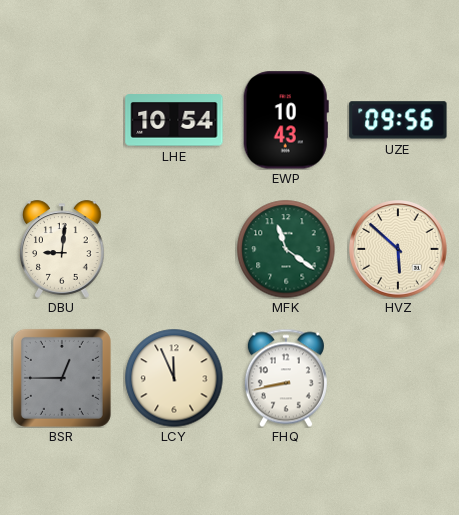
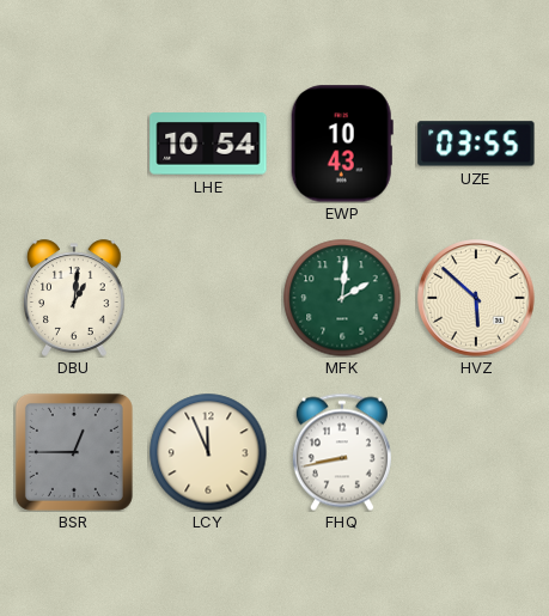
UZE: 09:56 -> 03:55 (476, 144)
DBU: 9:01 -> 1:01 (74, 298)
MFK: 11:21 -> 2:01 (342, 298)
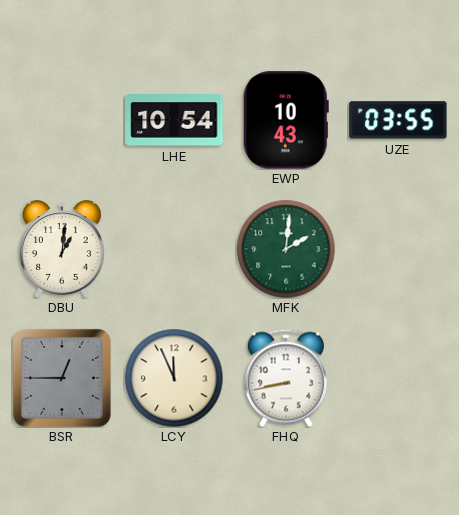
HVZ: 5:52 -> none (476, 298)
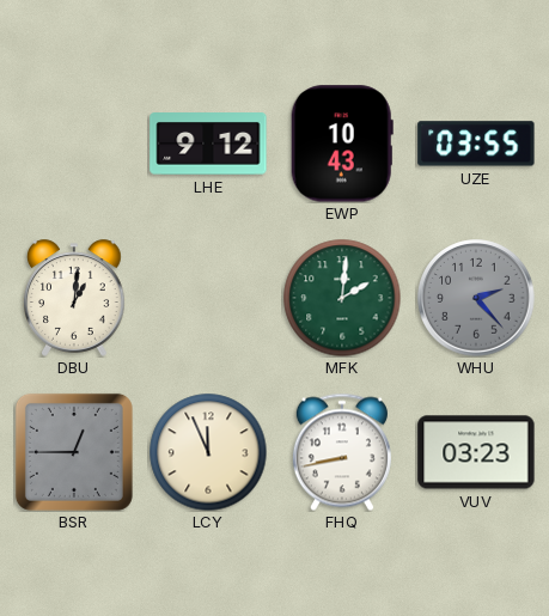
LHE: 10:54 -> 9:12 (208, 144)
WHU: none -> 2:23 (476, 298)
VUV: none -> 03:23 (476, 452)
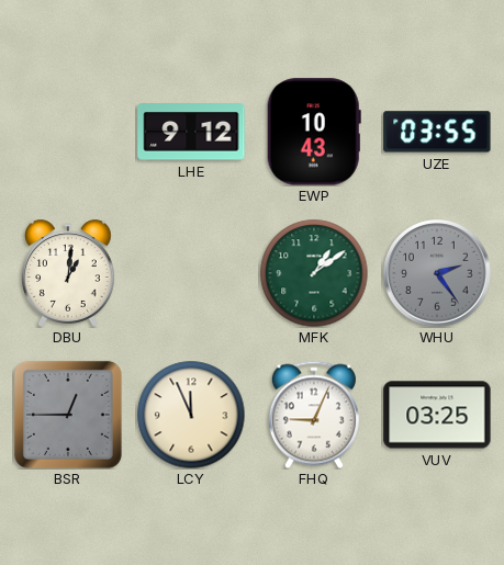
MFK: 2:01 -> 1:09 (314, 273)
WHU: 2:23 -> 2:24 (437, 273)
FHQ: 8:43 -> 9:04 (314, 415)
VUV: 03:23 -> 03:25 (437, 415)
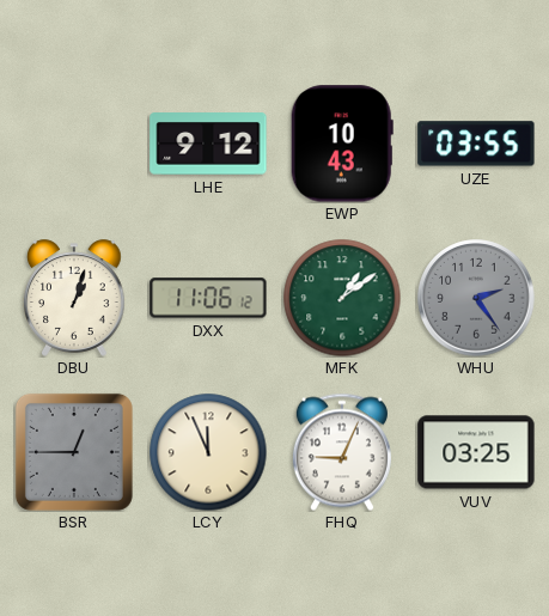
DBU: 1:01 -> 1:03 (74, 298)
DXX: none -> 11:06 (208, 298)
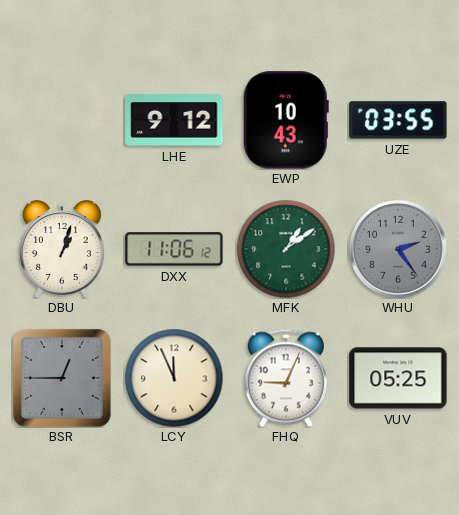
VUV: 03:25 -> 05:25 (398, 378)
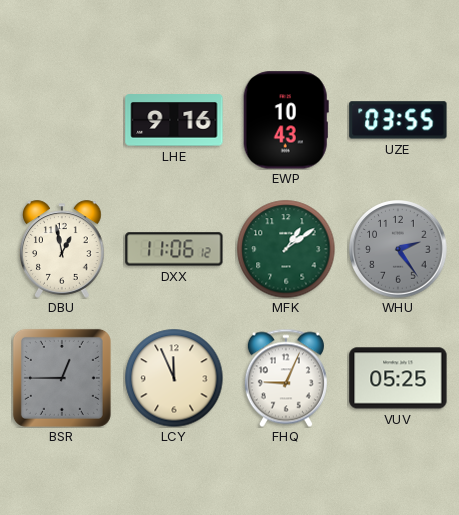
LHE: 9:12 -> 9:16 (174, 120)
DBU: 1:03 -> 12:58 (62, 249)
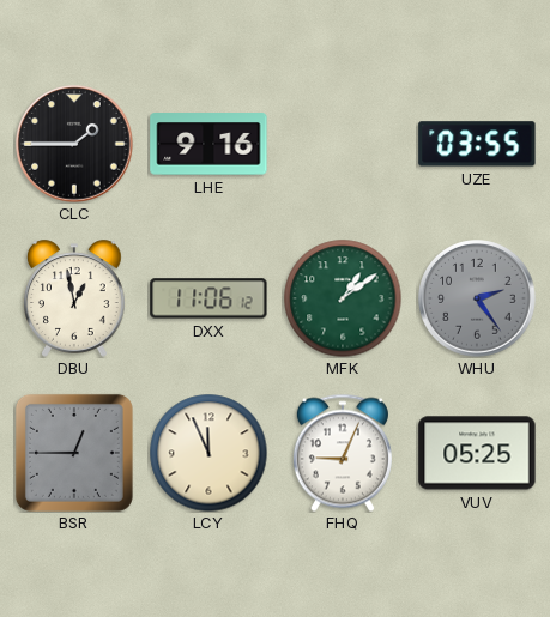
CLC: none -> 1:45 (74, 144)
EWP: 10:43 -> none (286, 120)
